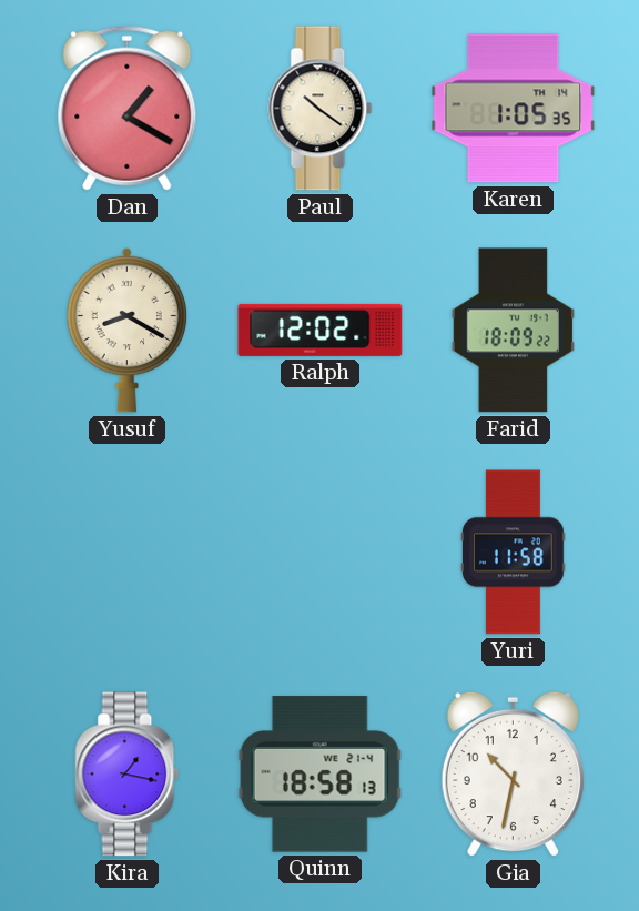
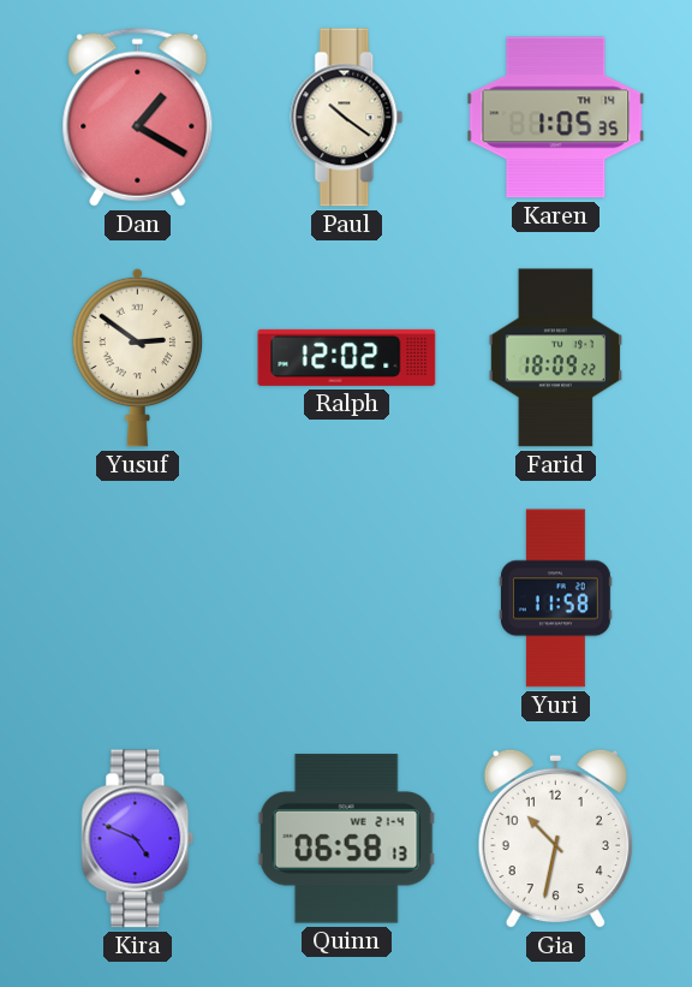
Yusuf: 8:20 -> 2:51 (138, 357)
Kira: 1:17 -> 4:49 (138, 839)
Quinn: 18:58 -> 06:58 (346, 839)
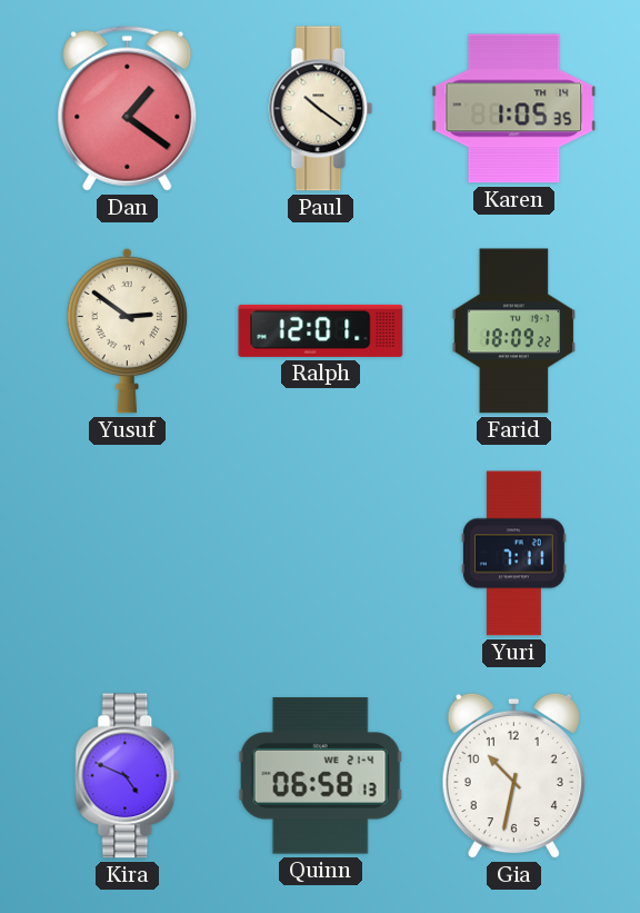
Dan: 1:20 -> 1:21 (128, 108)
Ralph: 12:02 -> 12:01 (321, 330)
Yuri: 11:58 -> 7:11 (514, 554)
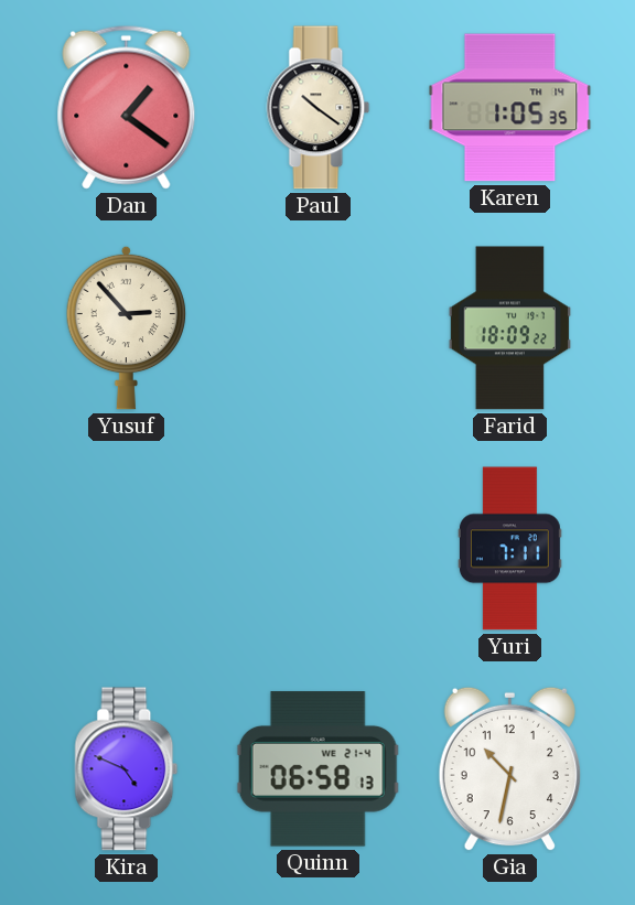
Yusuf: 2:51 -> 2:53 (127, 327)
Ralph: 12:01 -> none (321, 330)
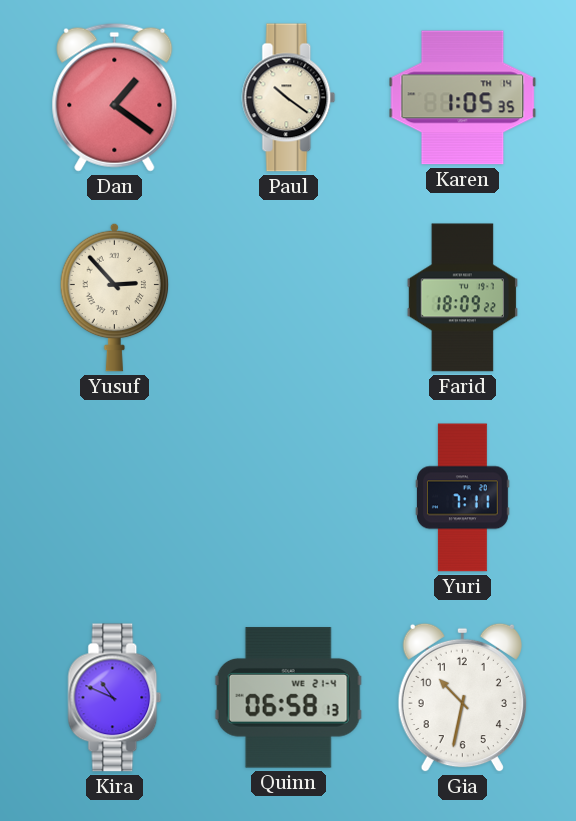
Kira: 4:49 -> 10:49 (115, 698)
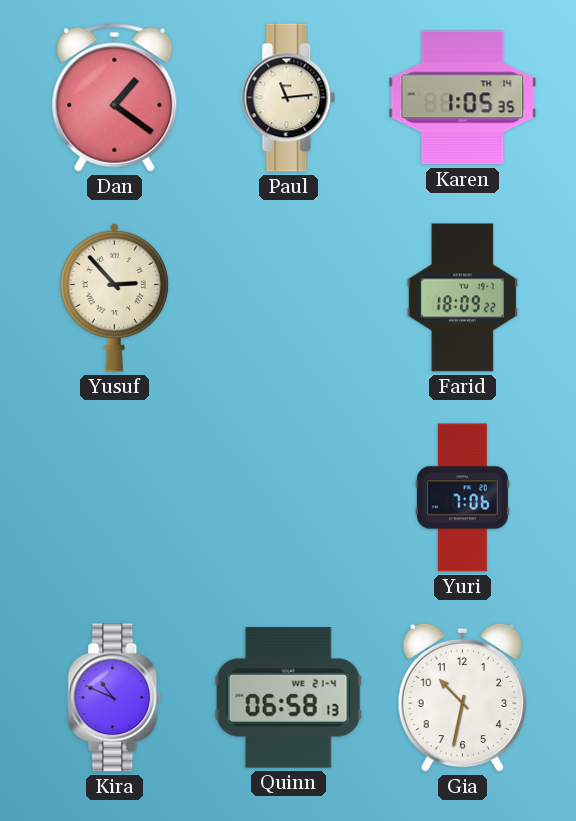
Paul: 10:21 -> 11:14 (289, 98)
Yuri: 7:11 -> 7:06 (463, 498)
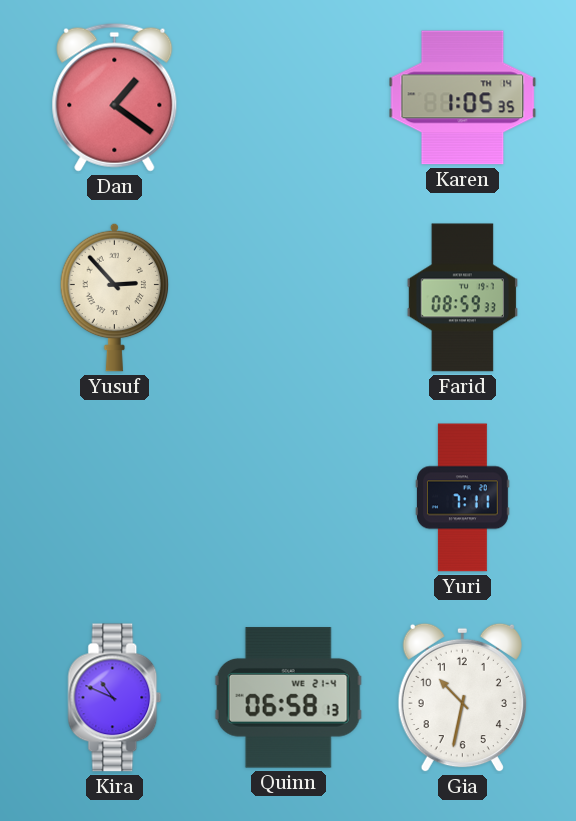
Paul: 11:14 -> none (289, 98)
Farid: 18:09 -> 08:59 (462, 298)
Yuri: 7:06 -> 7:11 (463, 498)
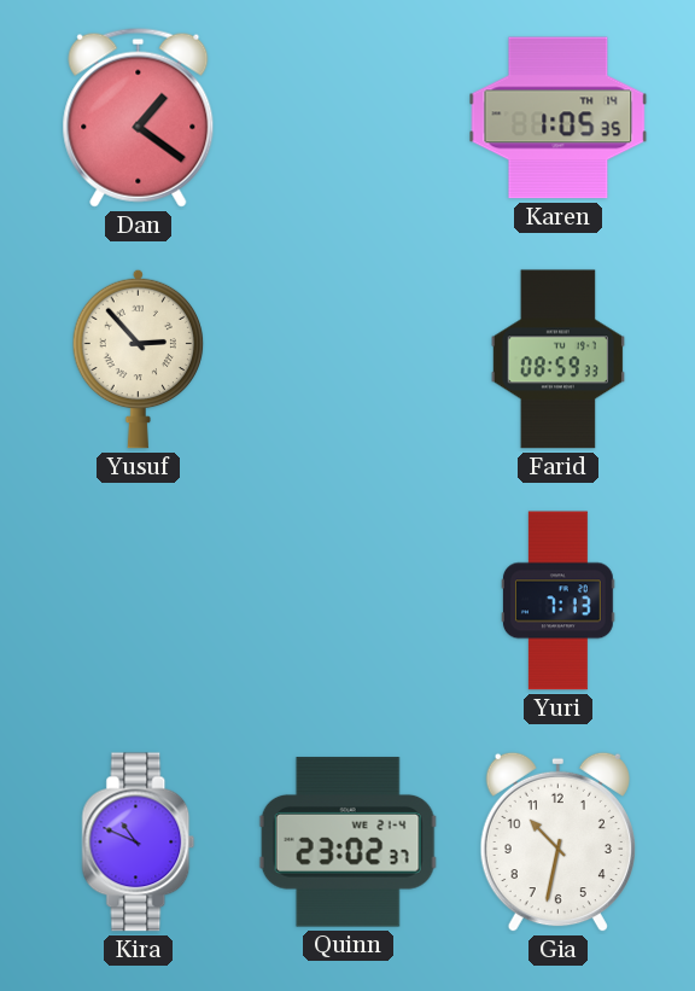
Yuri: 7:11 -> 7:13 (559, 601)
Quinn: 06:58 -> 23:02 (347, 843)
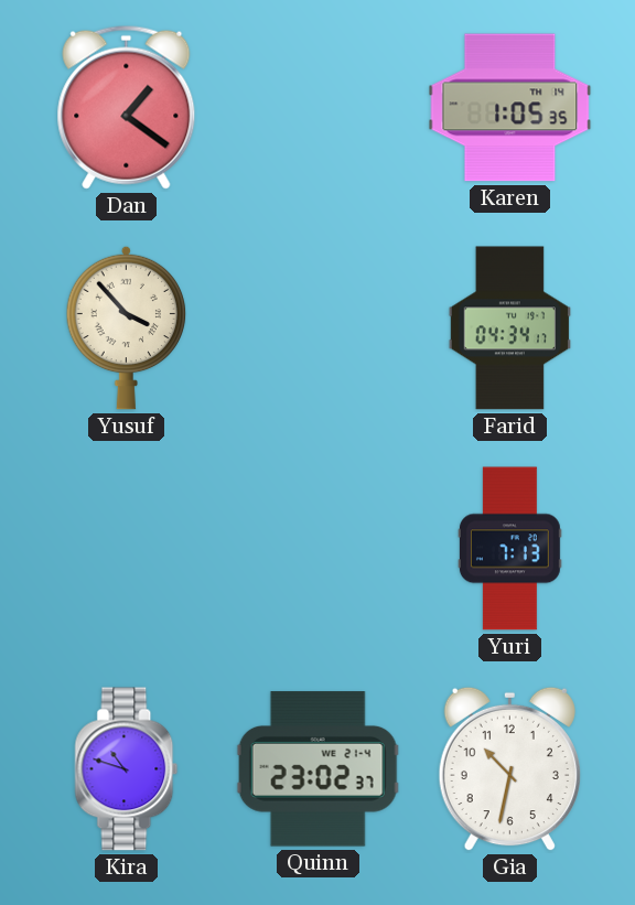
Yusuf: 2:53 -> 3:53 (127, 327)
Farid: 08:59 -> 04:34 (509, 328)
Kira: 10:49 -> 10:48 (127, 769)
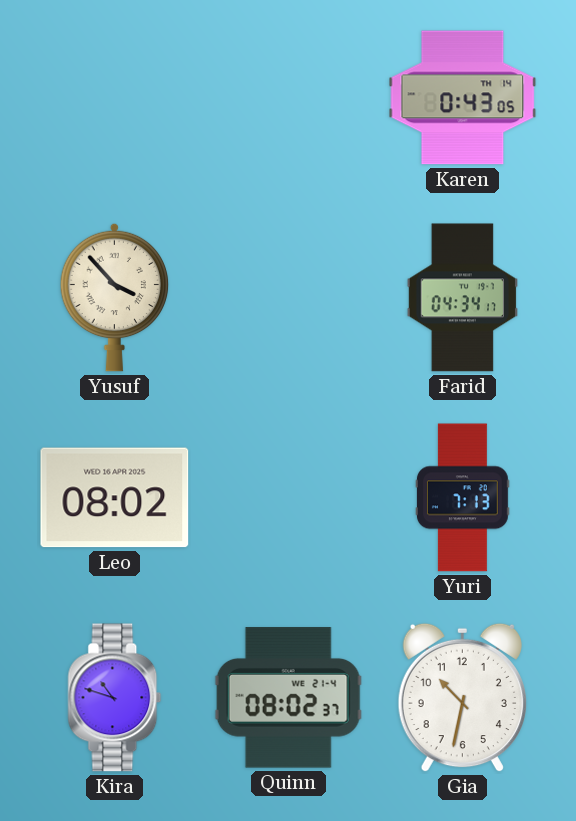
Dan: 1:21 -> none (127, 107)
Karen: 1:05 -> 0:43 (463, 98)
Leo: none -> 08:02 (115, 498)
Quinn: 23:02 -> 08:02 (288, 698)
